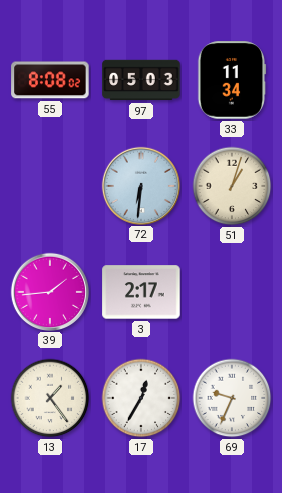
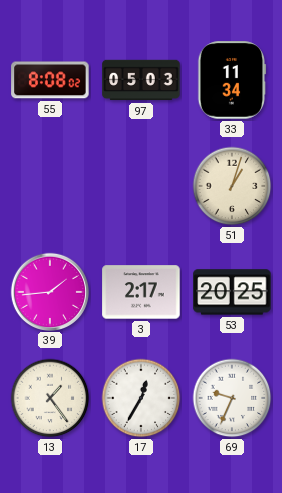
72: 6:31 -> none (140, 185)
53: none -> 20:25 (232, 292)
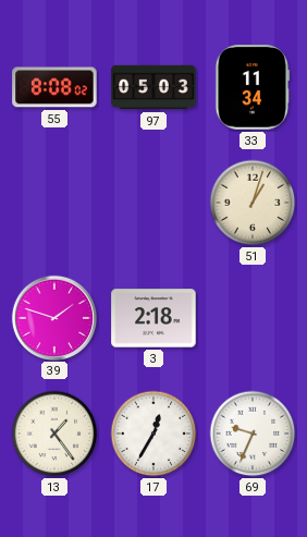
39: 1:44 -> 1:48 (53, 317)
3: 2:17 -> 2:18 (153, 318)
53: 20:25 -> none (232, 292)
